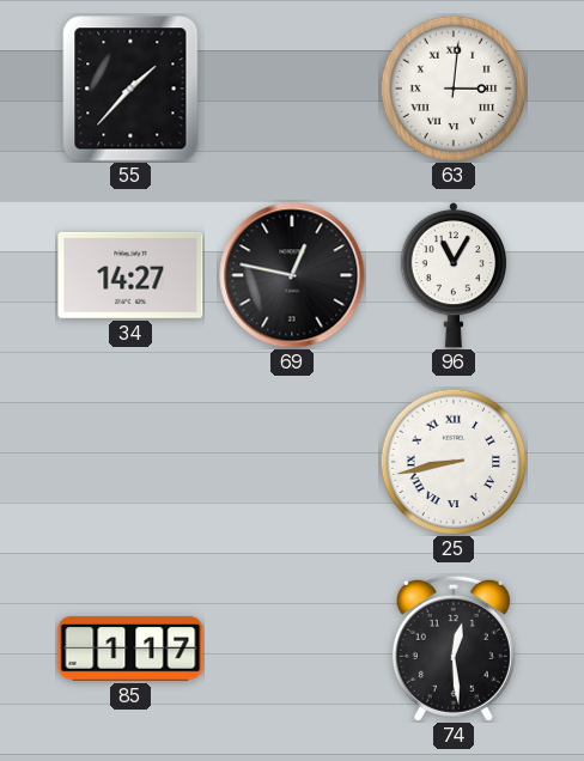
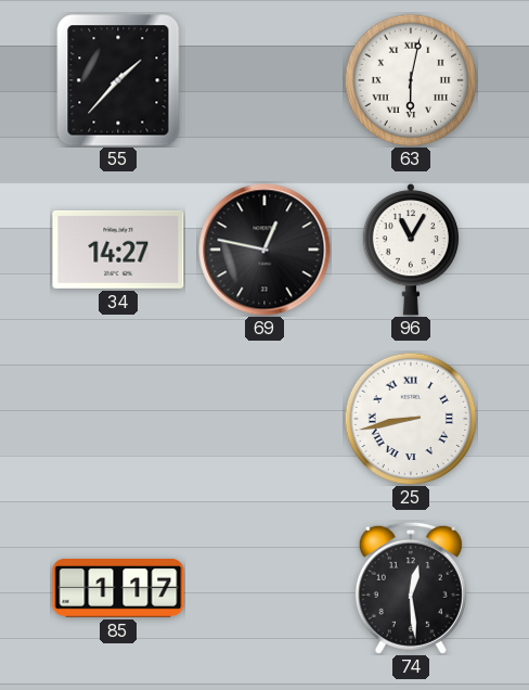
63: 3:01 -> 6:02 (411, 80)
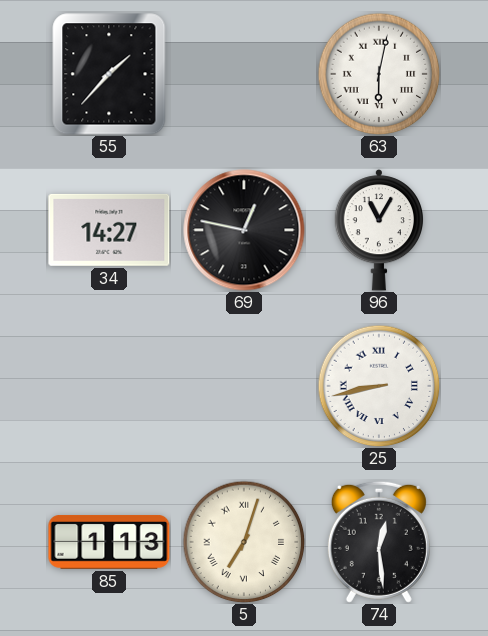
85: 1:17 -> 1:13 (109, 543)
5: none -> 7:03 (244, 542)
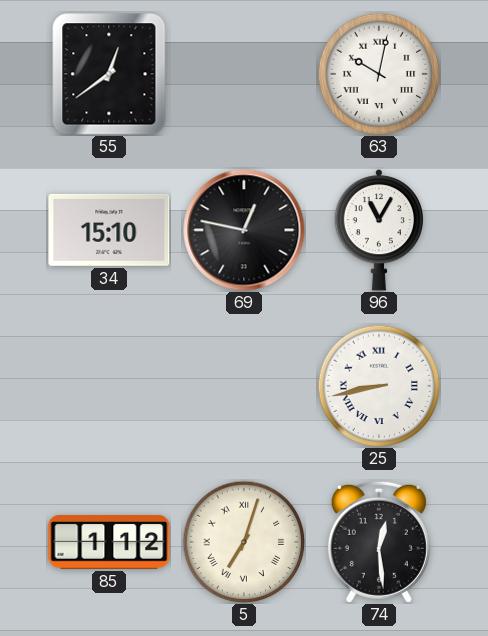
55: 1:37 -> 12:39 (109, 74)
63: 6:02 -> 10:02 (379, 74)
34: 14:27 -> 15:10 (109, 230)
85: 1:13 -> 1:12 (109, 543)
